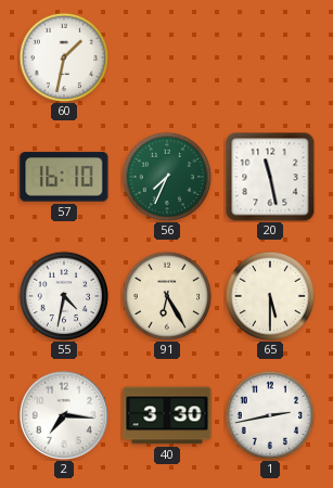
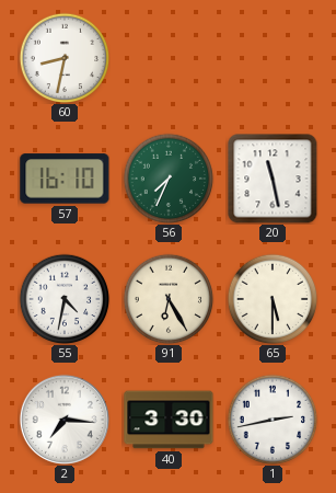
60: 1:32 -> 8:32 (65, 58)
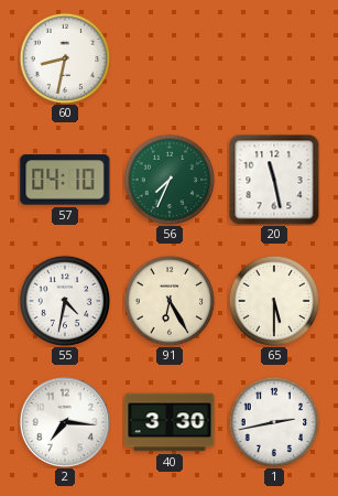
57: 16:10 -> 04:10 (65, 180)
